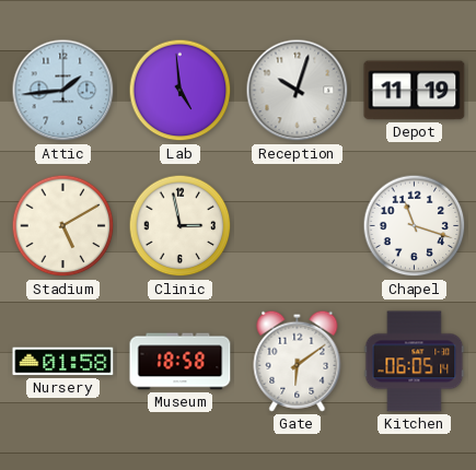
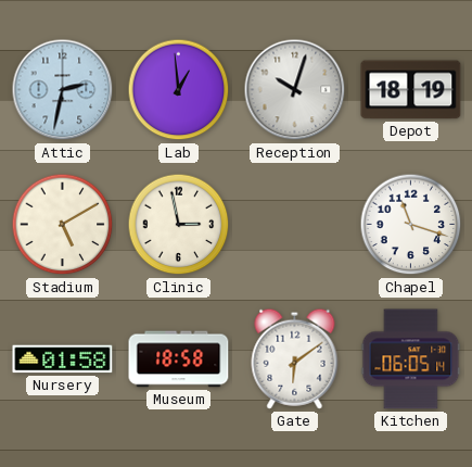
Attic: 1:44 -> 2:32 (63, 90)
Lab: 4:59 -> 12:59 (179, 90)
Depot: 11:19 -> 18:19 (411, 90)
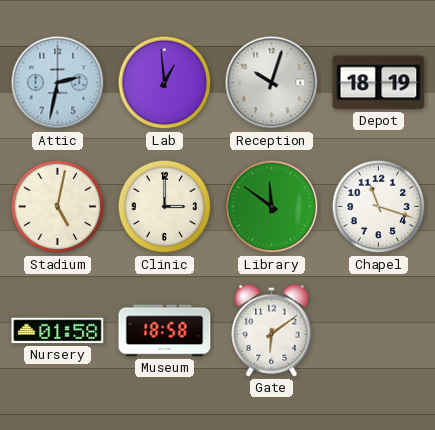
Stadium: 5:10 -> 5:02 (58, 207)
Clinic: 2:58 -> 3:00 (165, 207)
Library: none -> 11:51 (272, 207)
Kitchen: 06:05 -> none (411, 359)
